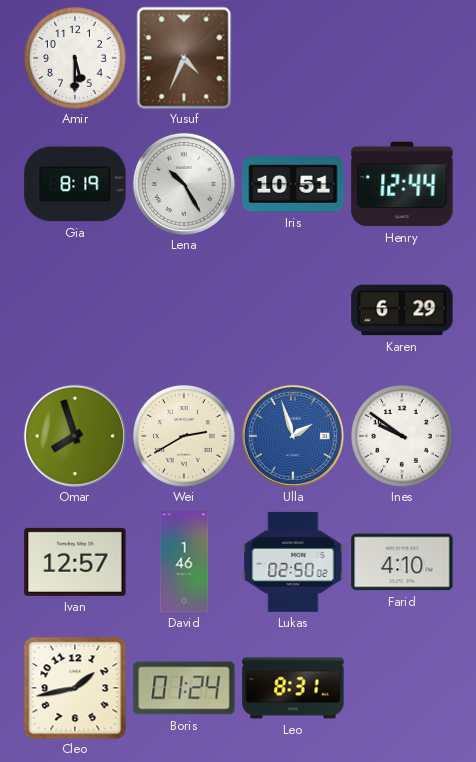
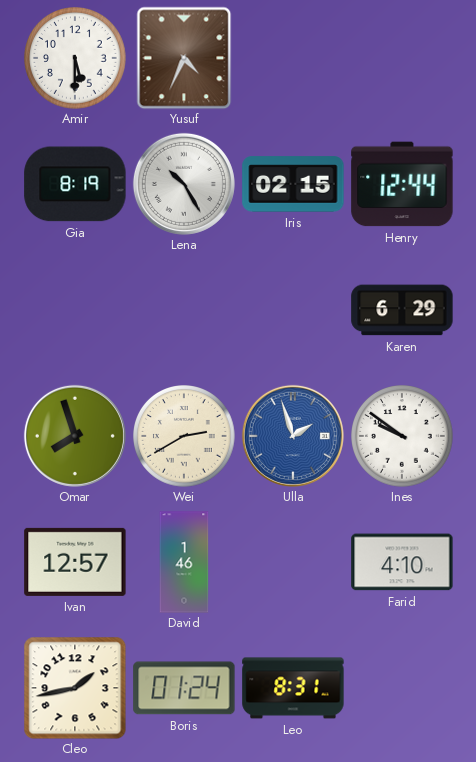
Iris: 10:51 -> 02:15 (293, 184)
Lukas: 02:50 -> none (293, 562)
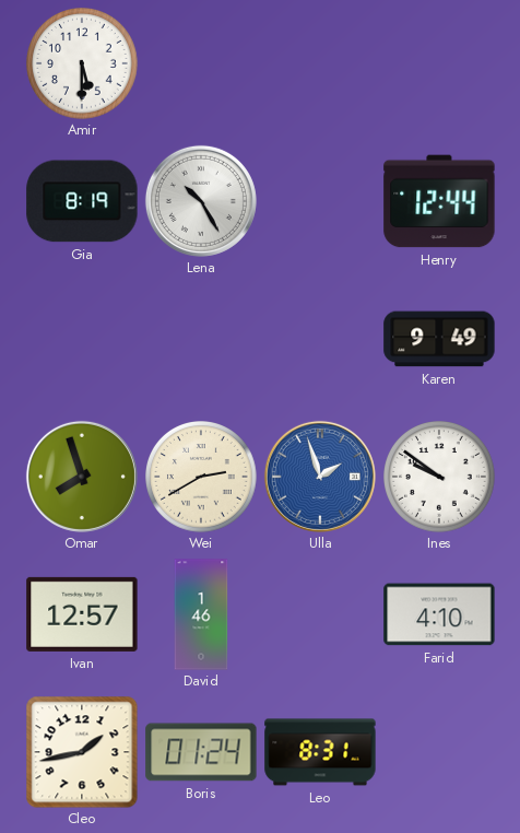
Yusuf: 4:34 -> none (184, 58)
Iris: 02:15 -> none (293, 184)
Karen: 6:29 -> 9:49 (439, 339)
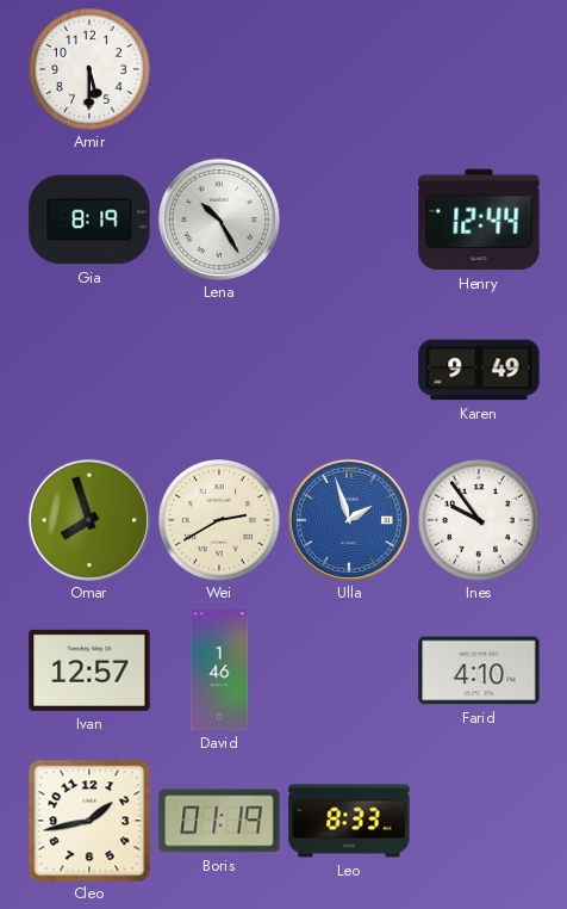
Ines: 9:51 -> 9:54 (480, 521)
Boris: 01:24 -> 01:19 (219, 821)
Leo: 8:31 -> 8:33 (349, 821)
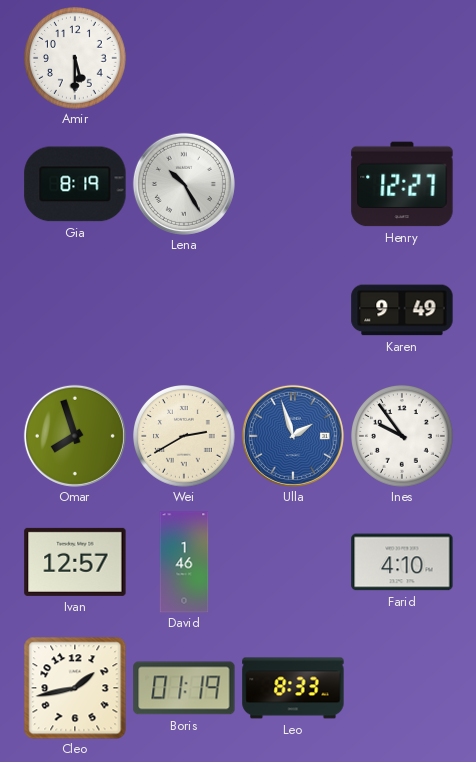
Henry: 12:44 -> 12:27 (402, 184)
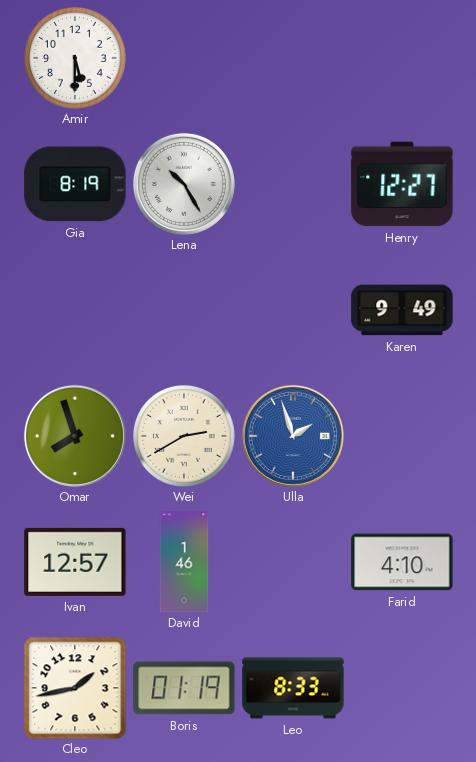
Ines: 9:54 -> none (403, 437)
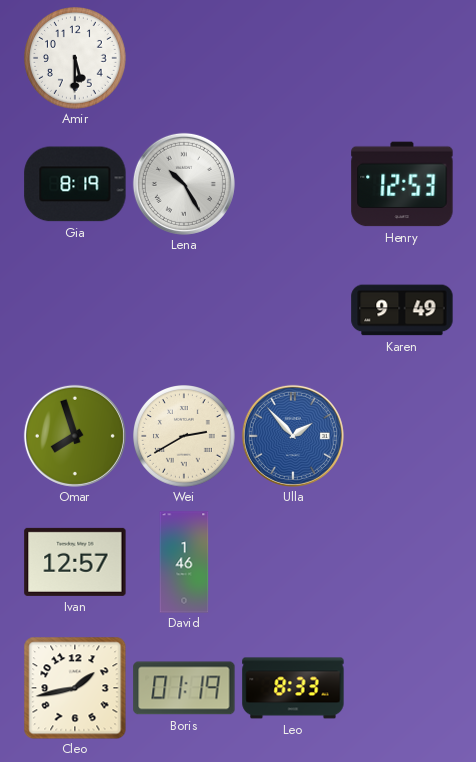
Henry: 12:27 -> 12:53 (402, 184)
Ulla: 1:57 -> 1:53 (293, 436)
Farid: 4:10 -> none (402, 562)
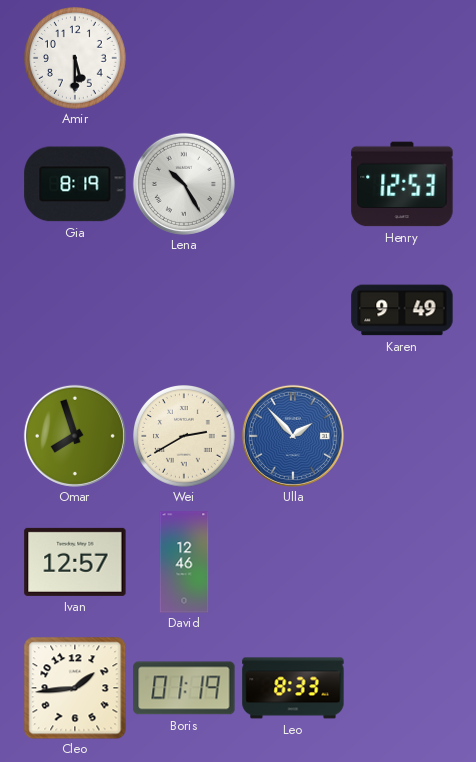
David: 1:46 -> 12:46 (184, 562)
Cleo: 1:43 -> 1:44 (75, 688)
